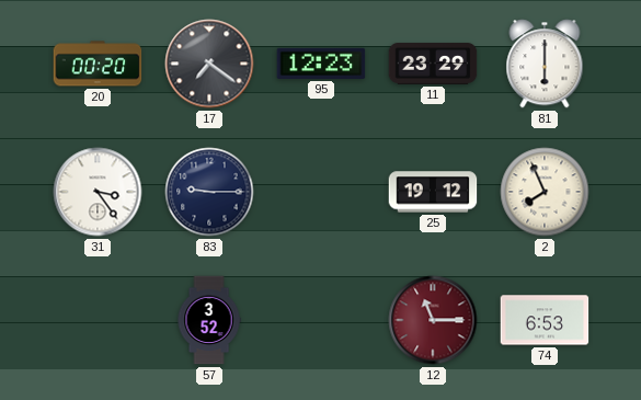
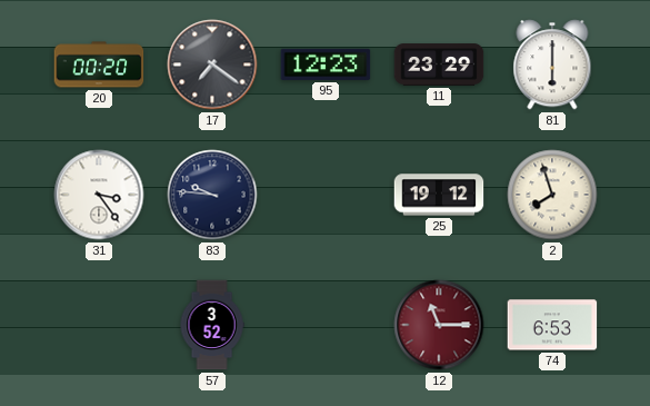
83: 9:15 -> 9:46 (212, 195)
2: 7:56 -> 7:57 (552, 195)
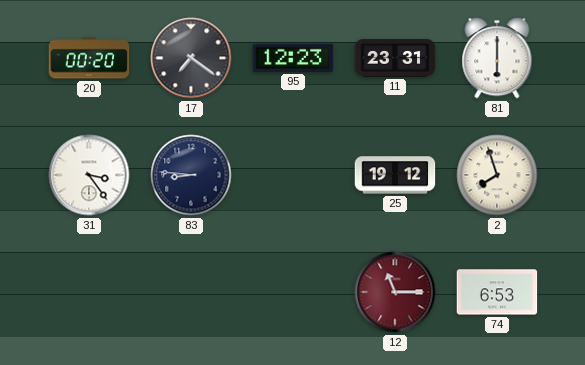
11: 23:29 -> 23:31 (395, 58)
83: 9:46 -> 8:46 (191, 175)
57: 3:52 -> none (212, 325)
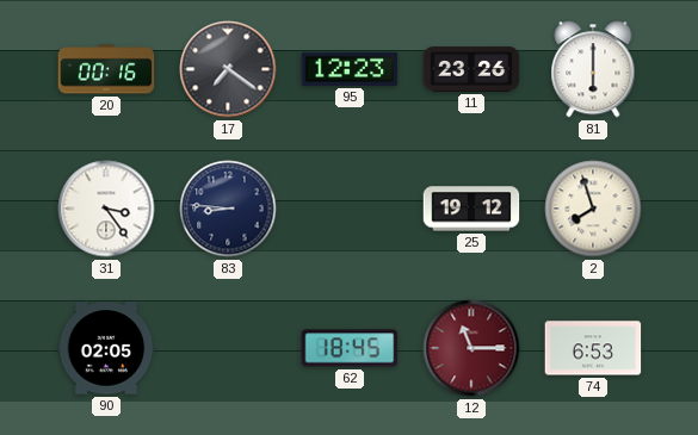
20: 00:20 -> 00:16 (106, 69)
11: 23:31 -> 23:26 (471, 69)
90: none -> 02:05 (106, 348)
62: none -> 18:45 (350, 348)
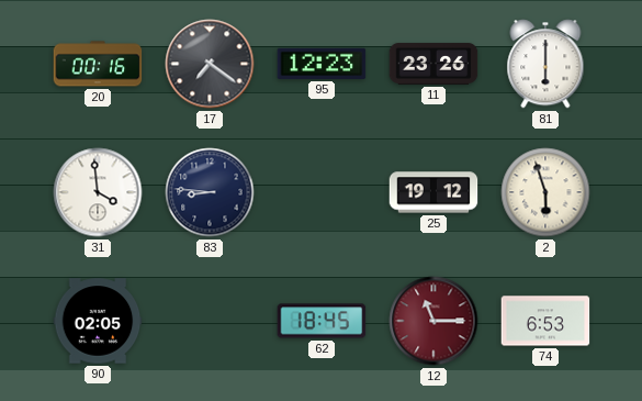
31: 3:24 -> 3:59 (98, 192)
2: 7:57 -> 5:57 (545, 192)
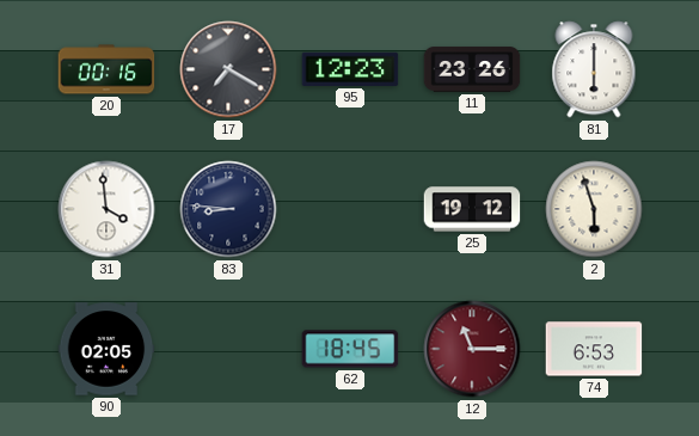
17: 7:21 -> 7:20 (228, 69)
